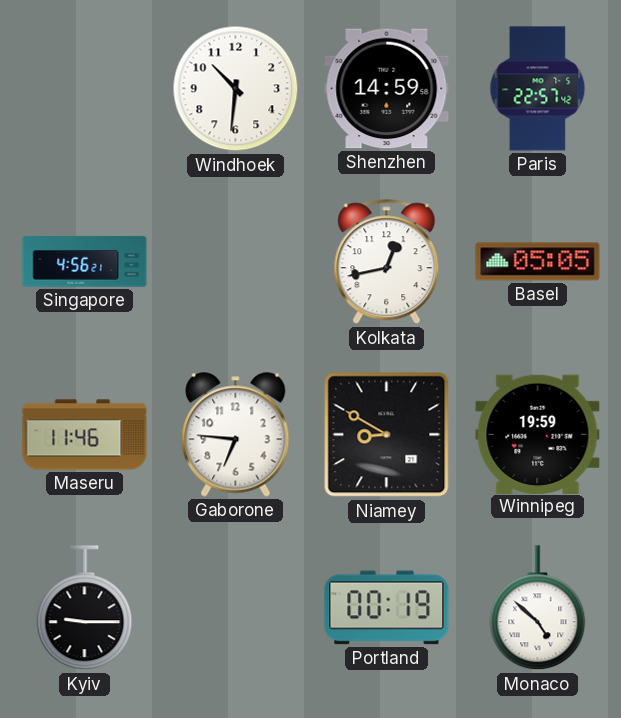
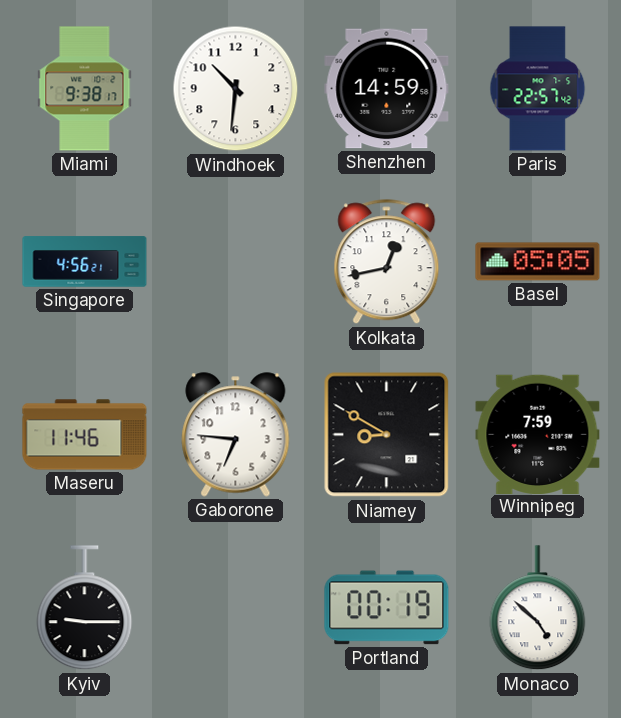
Miami: none -> 9:38 (85, 89)
Winnipeg: 19:59 -> 7:59 (538, 434)
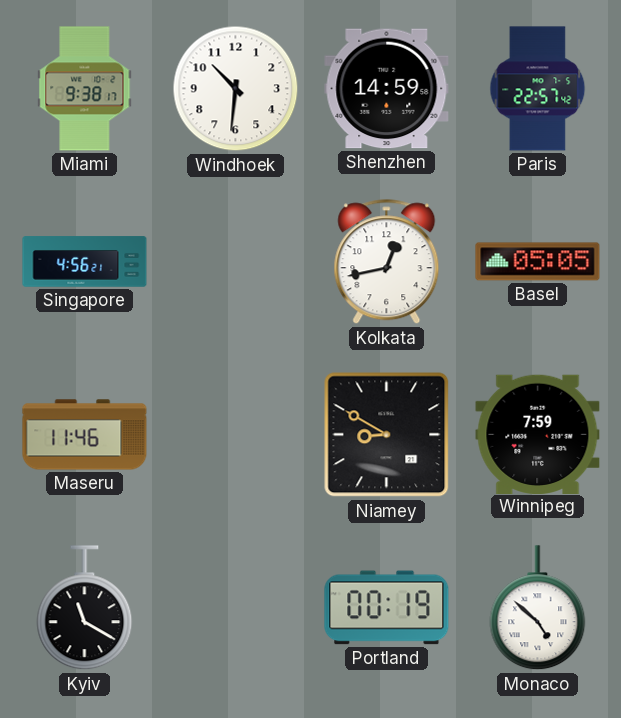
Gaborone: 6:46 -> none (236, 435)
Kyiv: 9:15 -> 11:20 (85, 608)
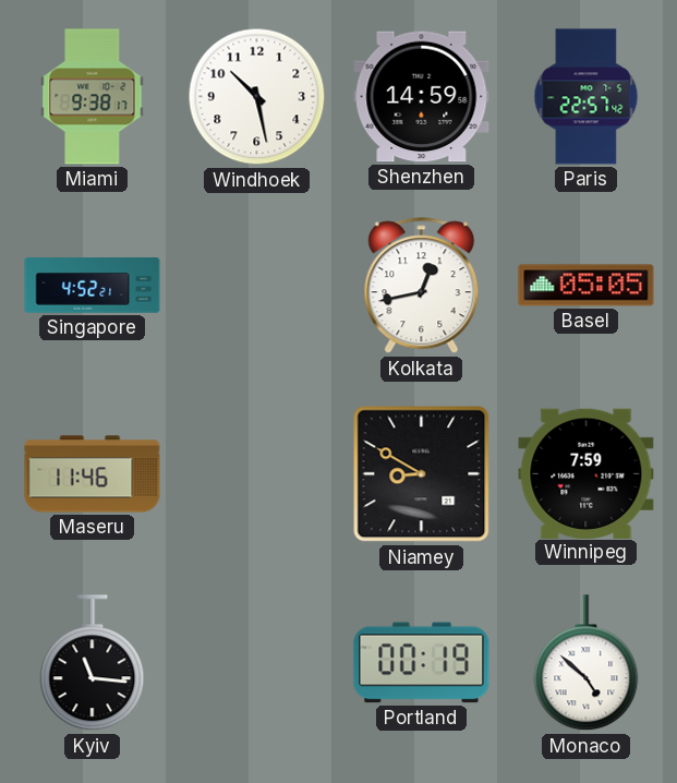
Windhoek: 10:31 -> 10:28 (257, 97)
Singapore: 4:56 -> 4:52 (93, 286)
Kyiv: 11:20 -> 11:16 (93, 663)
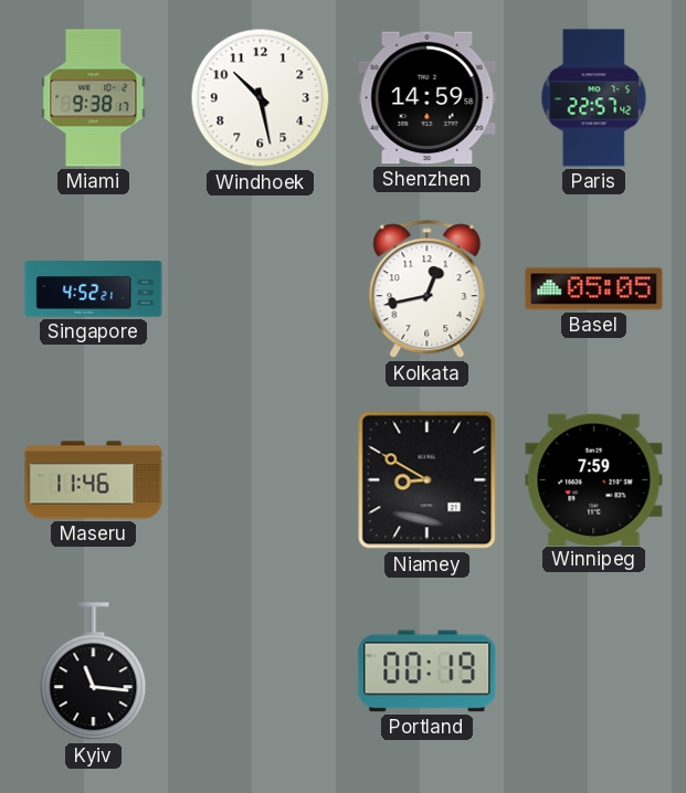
Monaco: 4:52 -> none (587, 663)
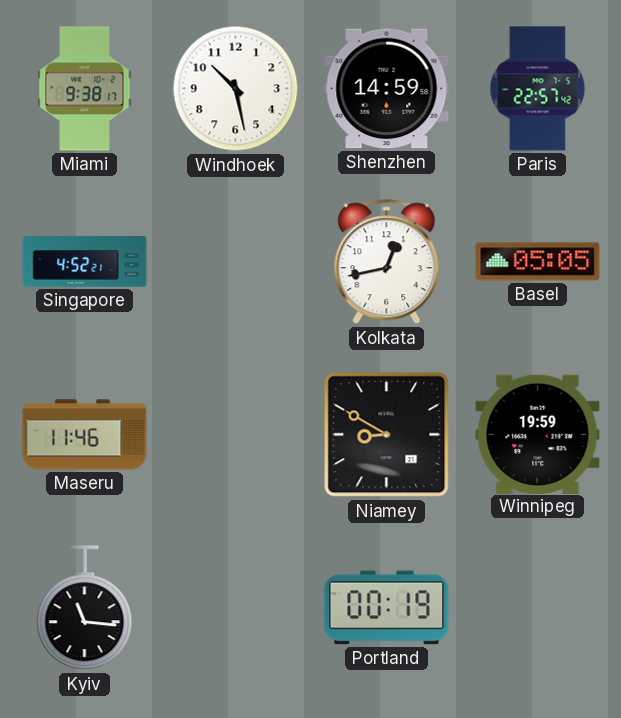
Winnipeg: 7:59 -> 19:59 (538, 434)
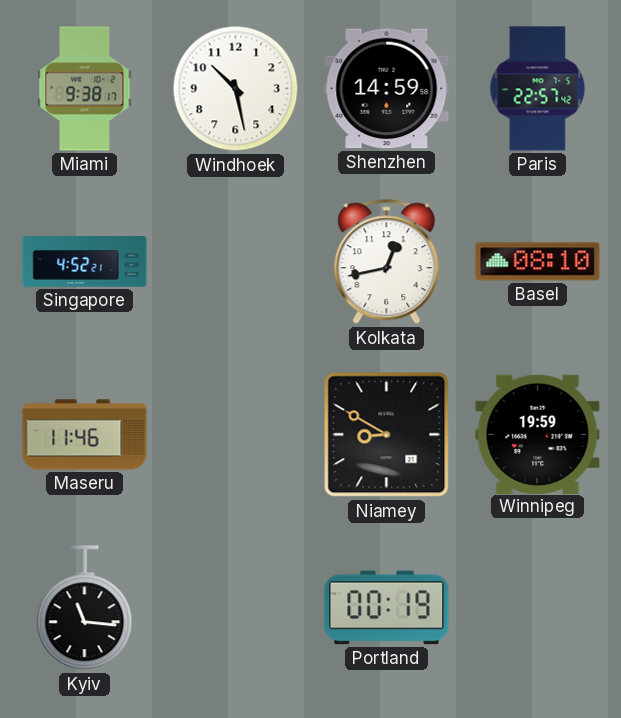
Basel: 05:05 -> 08:10 (538, 262)
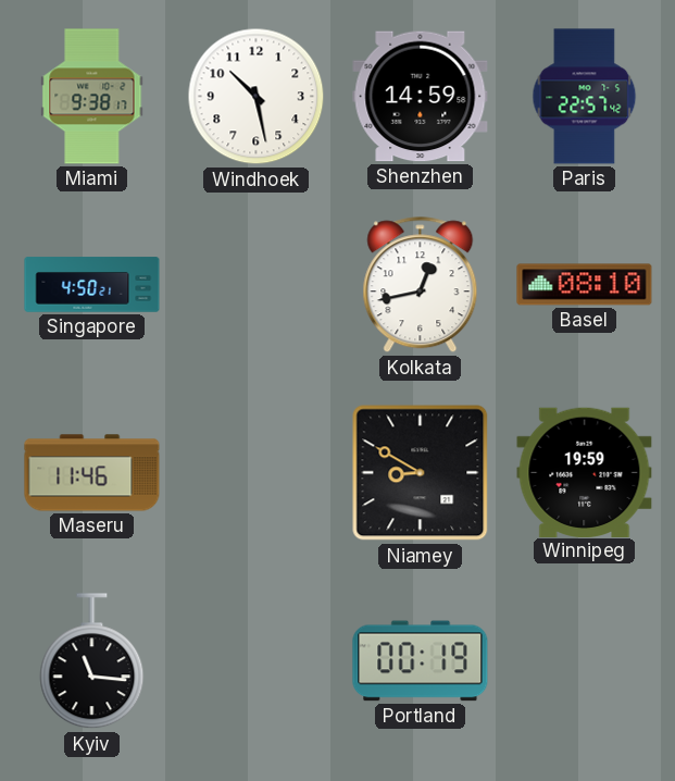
Singapore: 4:52 -> 4:50 (92, 285)
